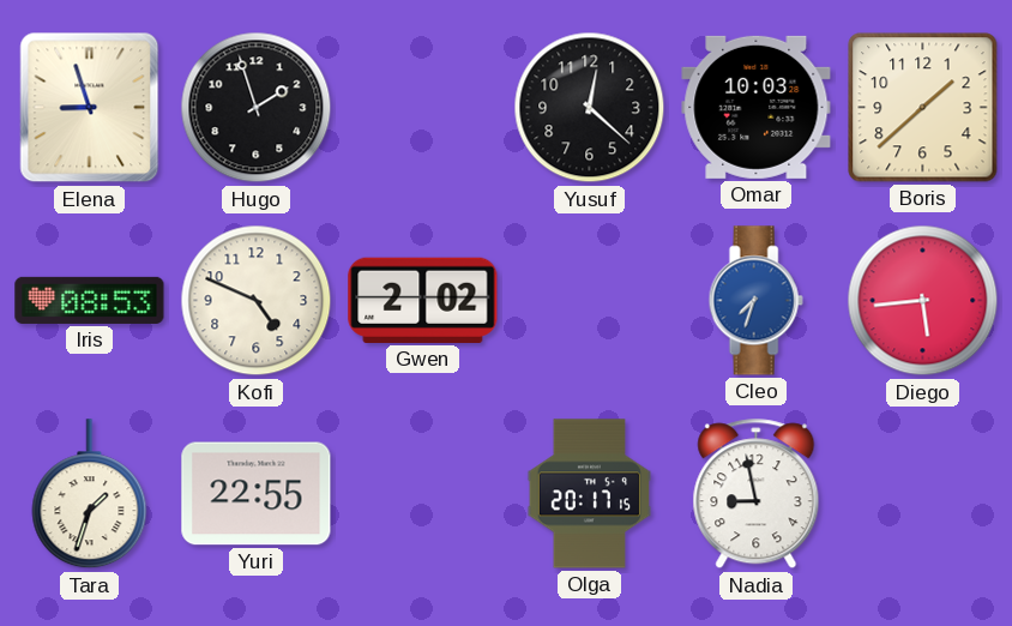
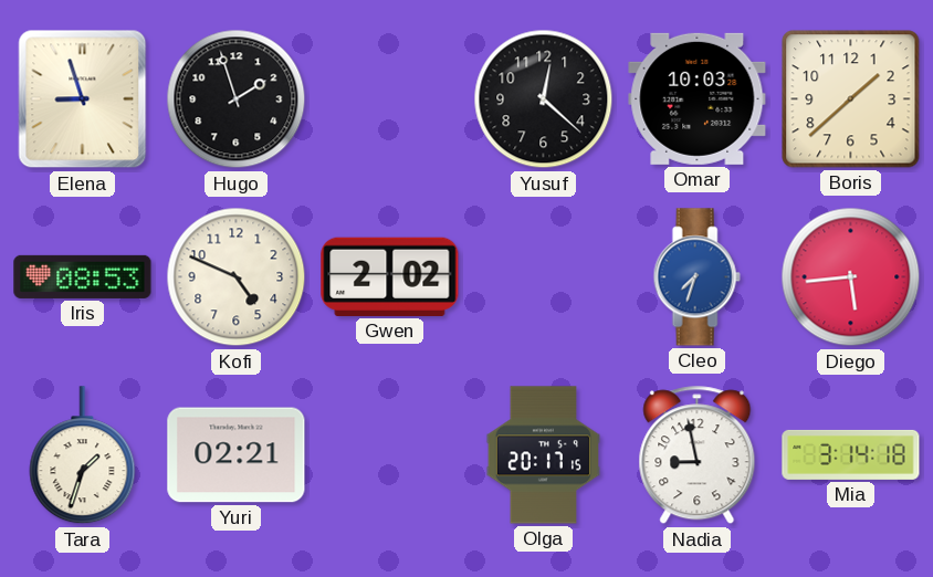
Yuri: 22:55 -> 02:21 (237, 455)
Mia: none -> 3:14 (851, 454)
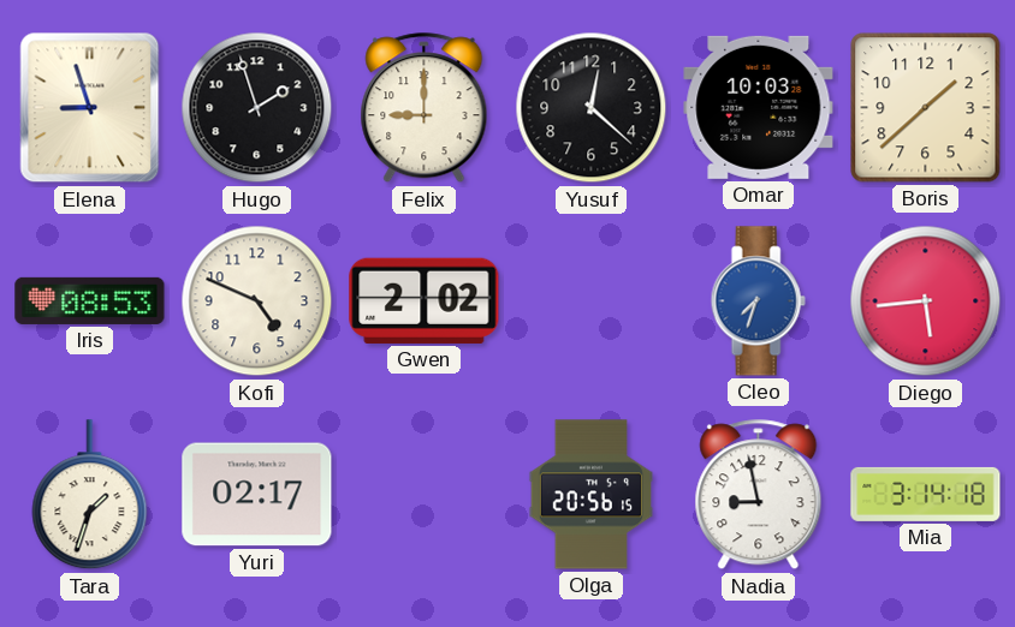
Felix: none -> 9:00 (425, 108)
Yuri: 02:21 -> 02:17 (257, 495)
Olga: 20:17 -> 20:56 (590, 495)
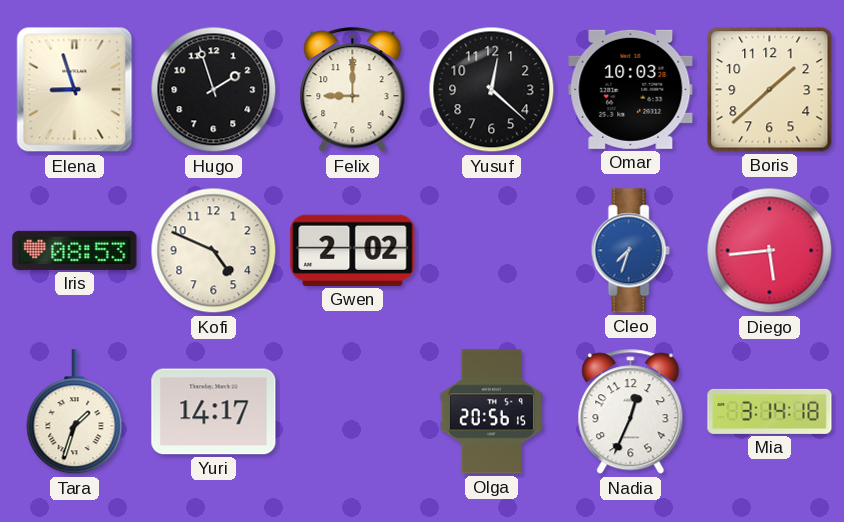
Yuri: 02:17 -> 14:17 (214, 412)
Nadia: 8:58 -> 12:34 (631, 412)
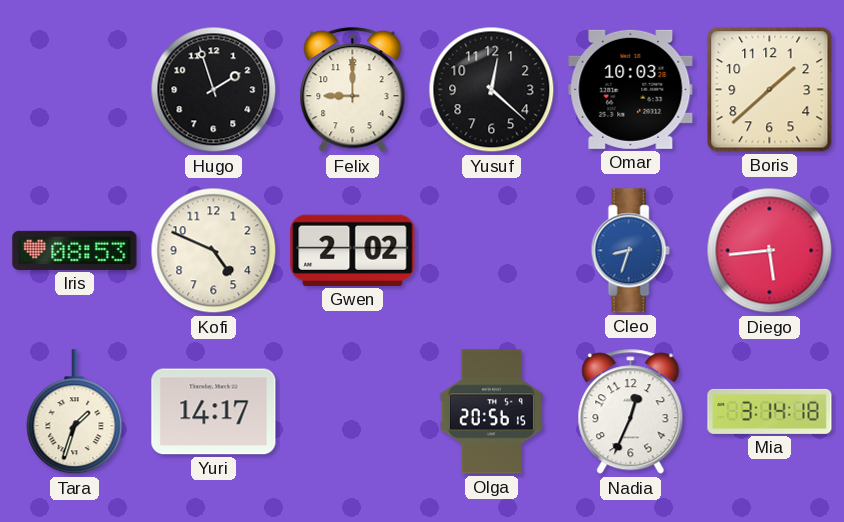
Elena: 8:57 -> none (75, 90)
Cleo: 7:33 -> 8:33 (630, 251)
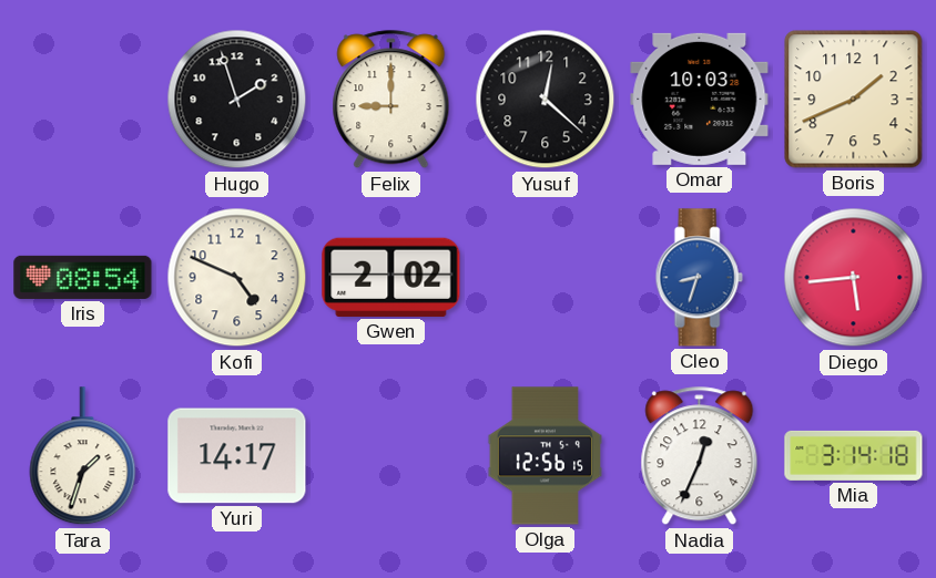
Boris: 1:38 -> 1:41 (854, 100)
Iris: 08:53 -> 08:54 (83, 277)
Olga: 20:56 -> 12:56 (545, 456)
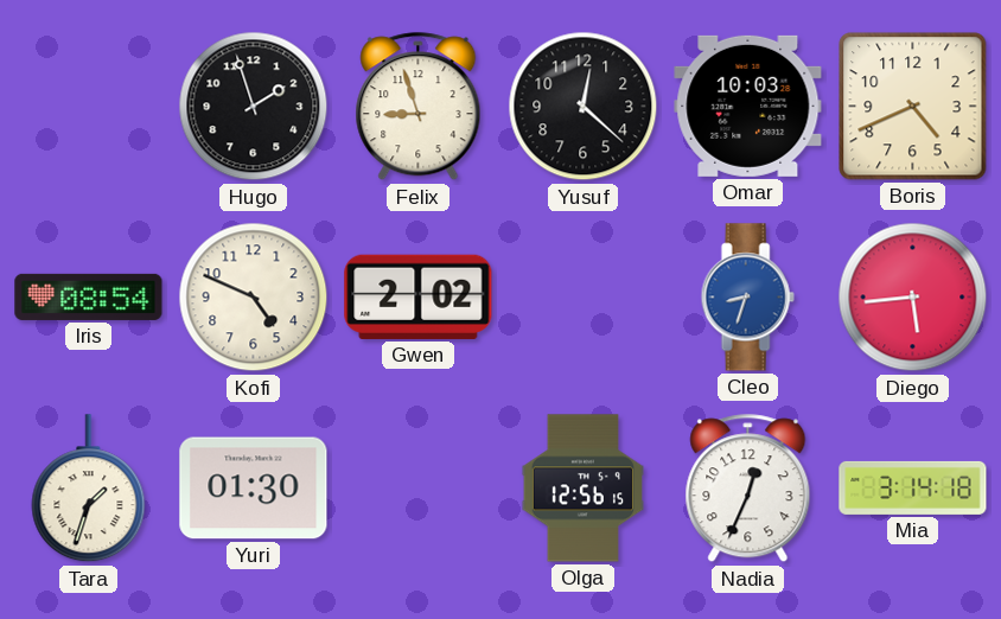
Felix: 9:00 -> 8:57 (419, 107)
Boris: 1:41 -> 4:41 (913, 107)
Yuri: 14:17 -> 01:30 (254, 489)
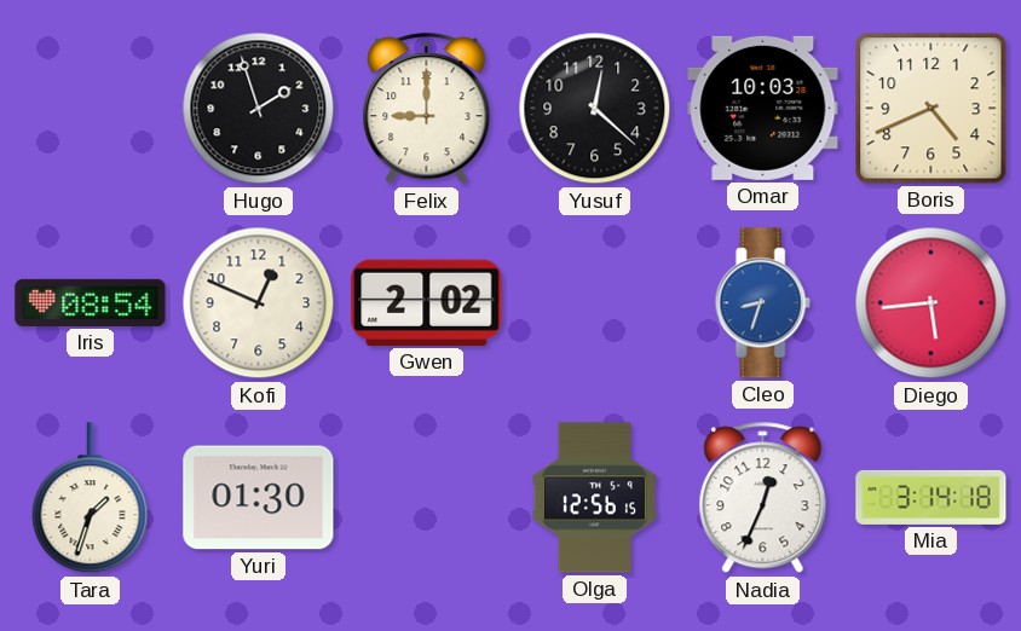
Felix: 8:57 -> 9:00 (427, 109)
Kofi: 4:49 -> 12:49 (259, 303)
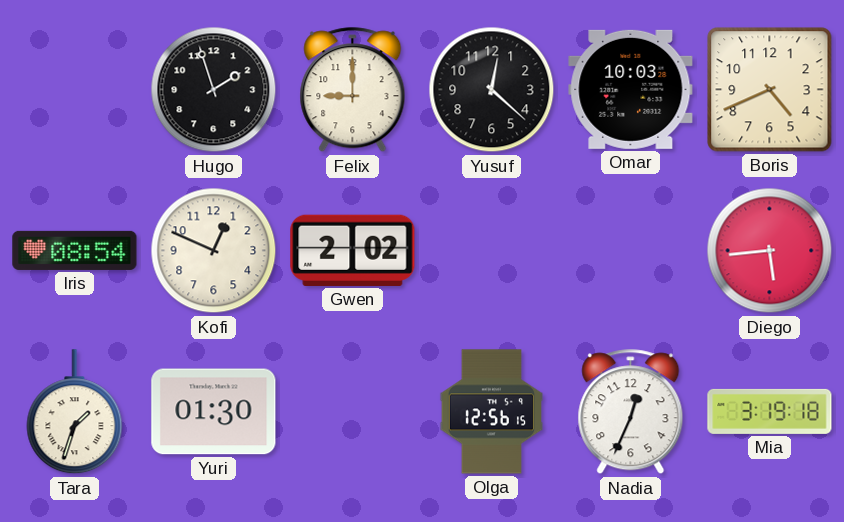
Cleo: 8:33 -> none (762, 303)
Mia: 3:14 -> 3:19 (770, 411)
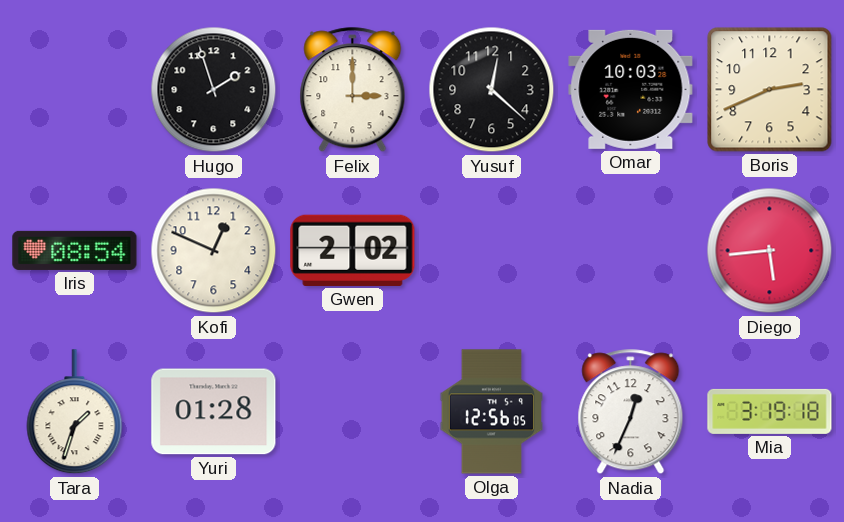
Felix: 9:00 -> 3:00 (353, 90)
Boris: 4:41 -> 2:41 (770, 90)
Yuri: 01:30 -> 01:28 (214, 412)
Olga: 12:56:15 -> 12:56:05 (491, 412)
